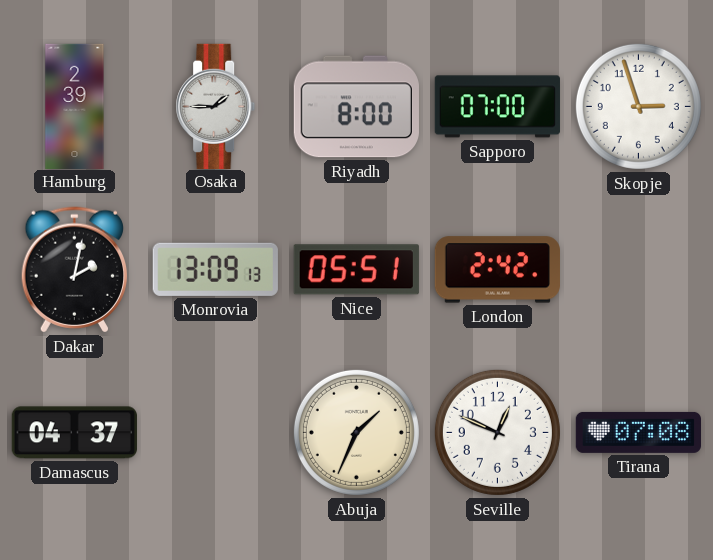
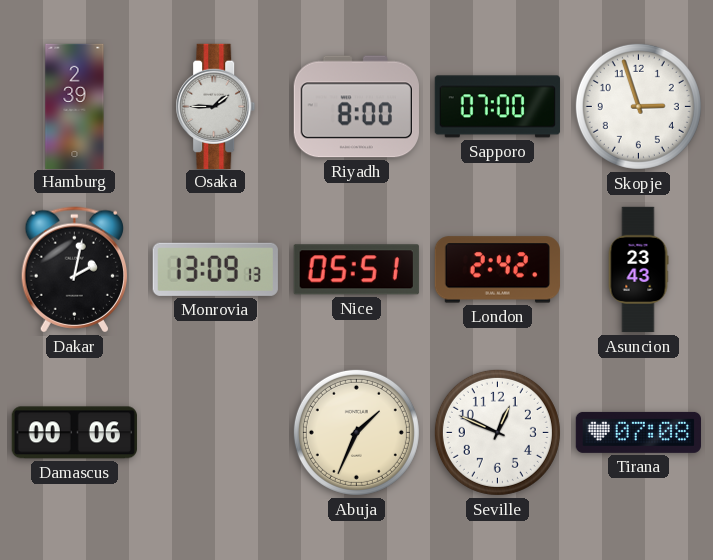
Asuncion: none -> 23:43 (638, 270)
Damascus: 04:37 -> 00:06 (74, 433)
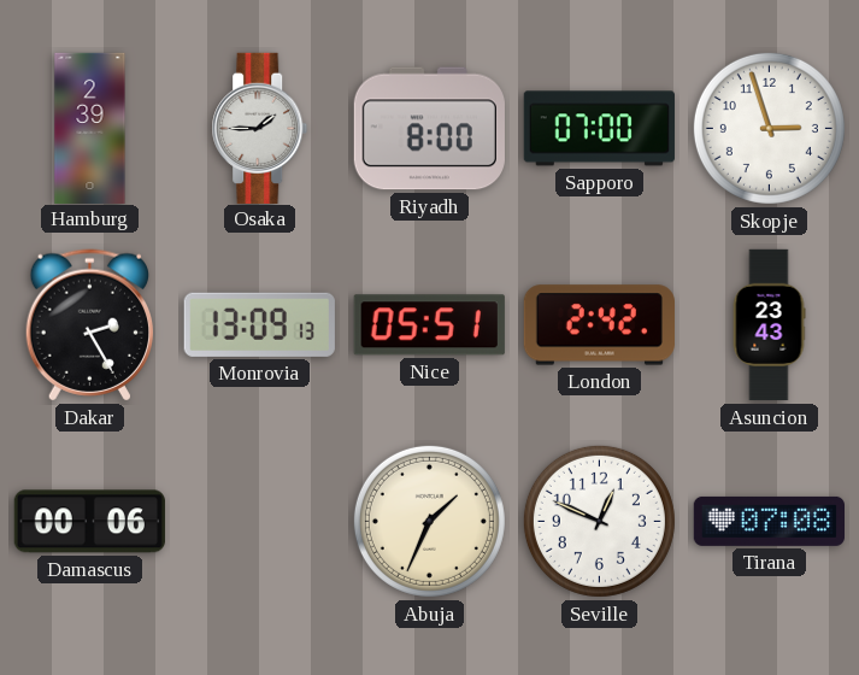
Dakar: 2:02 -> 2:25 (89, 325)
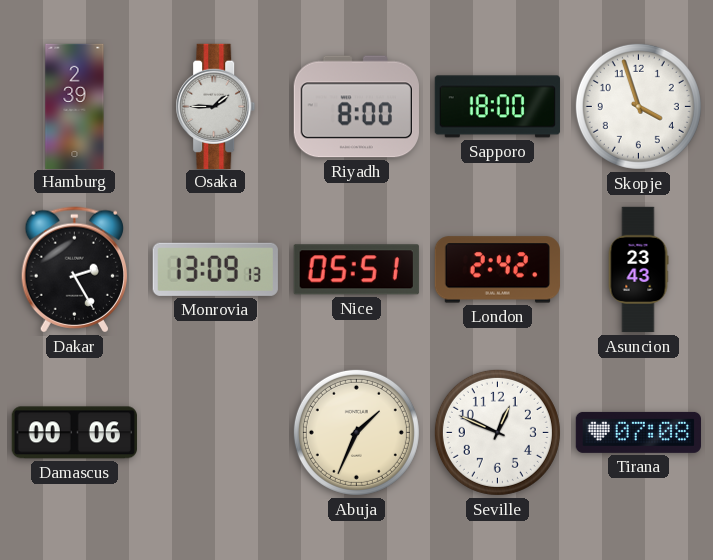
Sapporo: 07:00 -> 18:00 (497, 107)
Skopje: 2:57 -> 3:57 (638, 106)
